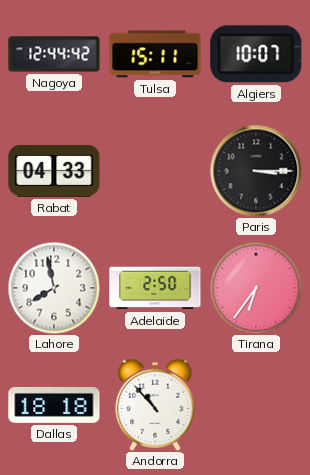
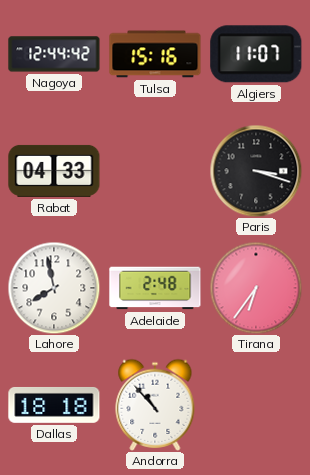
Tulsa: 15:11 -> 15:16 (155, 54)
Algiers: 10:07 -> 11:07 (256, 54)
Paris: 3:15 -> 3:18 (256, 171)
Adelaide: 2:50 -> 2:48 (155, 288)
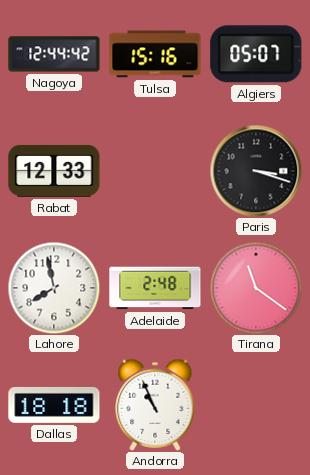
Algiers: 11:07 -> 05:07 (256, 54)
Rabat: 04:33 -> 12:33 (54, 171)
Tirana: 6:36 -> 11:21 (256, 288)
Andorra: 10:53 -> 10:56 (155, 405)
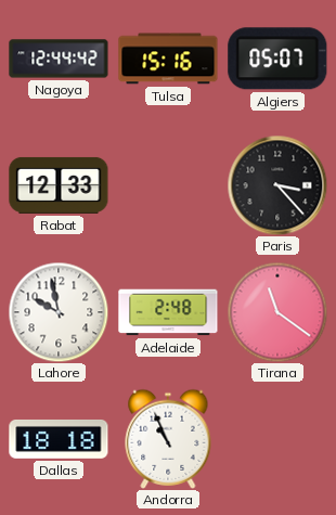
Paris: 3:18 -> 3:23 (277, 185)
Lahore: 7:58 -> 9:58 (59, 312)
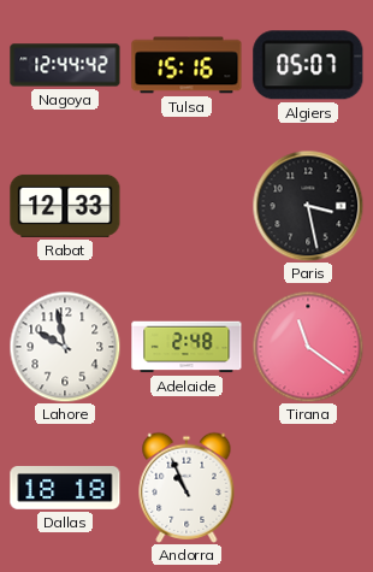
Paris: 3:23 -> 3:28 (308, 206)
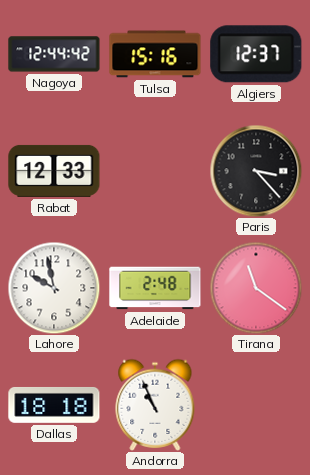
Algiers: 05:07 -> 12:37 (256, 54)
Paris: 3:28 -> 3:23 (256, 171)
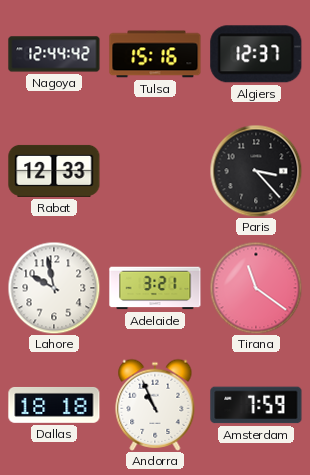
Adelaide: 2:48 -> 3:21 (155, 288)
Amsterdam: none -> 7:59 (256, 405)
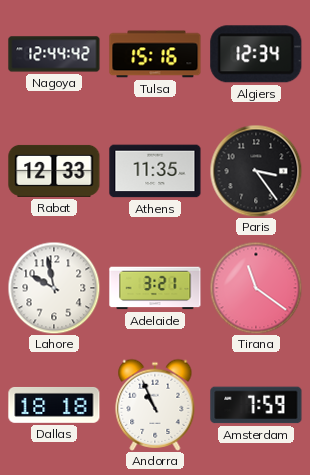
Algiers: 12:37 -> 12:34 (256, 54)
Athens: none -> 11:35 (155, 171)
Paris: 3:23 -> 3:24 (256, 171)
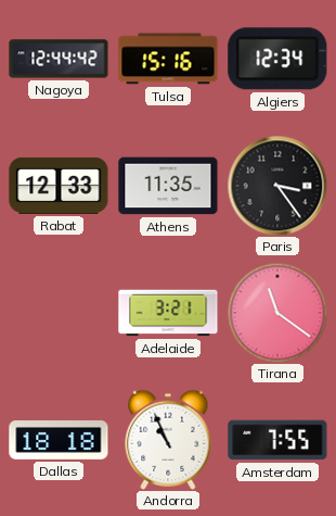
Lahore: 9:58 -> none (54, 288)
Amsterdam: 7:59 -> 7:55 (277, 440)
